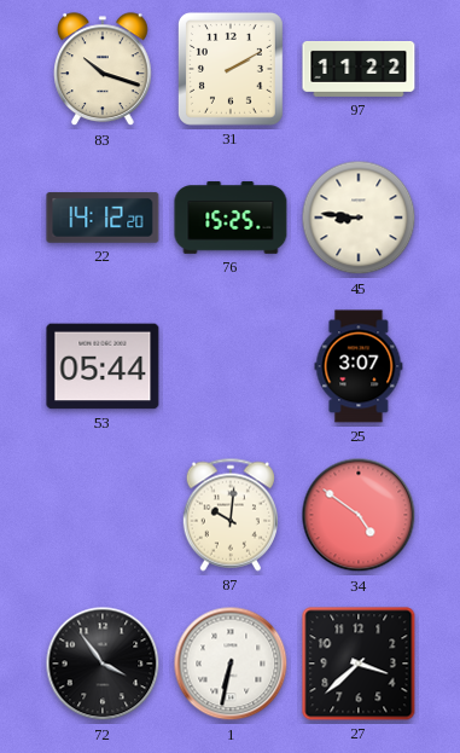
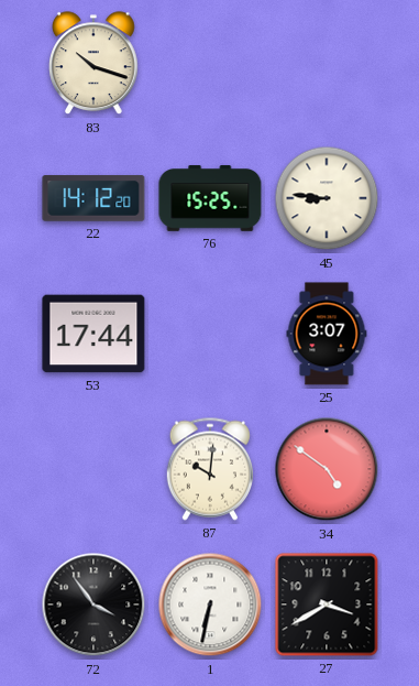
31: 2:10 -> none (231, 69)
97: 11:22 -> none (359, 69)
53: 05:44 -> 17:44 (93, 334)
27: 3:38 -> 3:40 (327, 605)
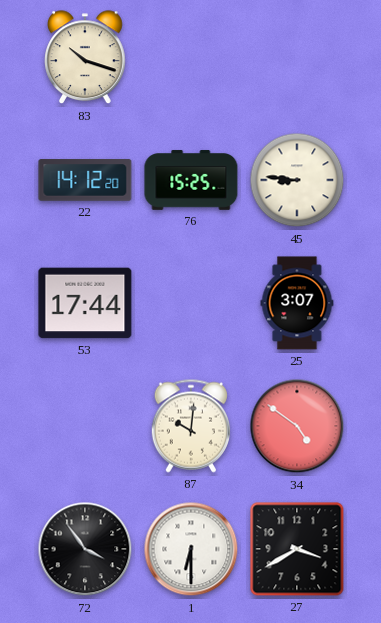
1: 6:32 -> 6:30 (191, 549)
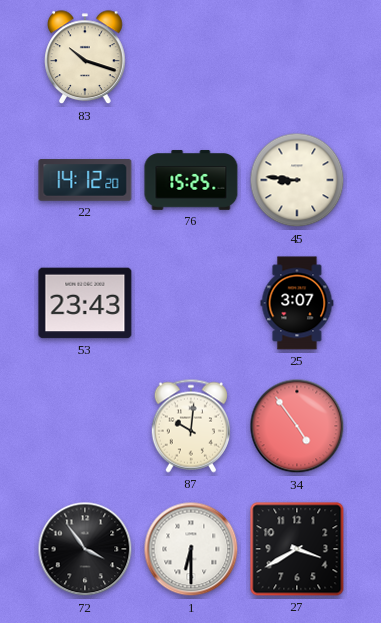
53: 17:44 -> 23:43 (85, 303)
34: 4:51 -> 4:54 (297, 426)
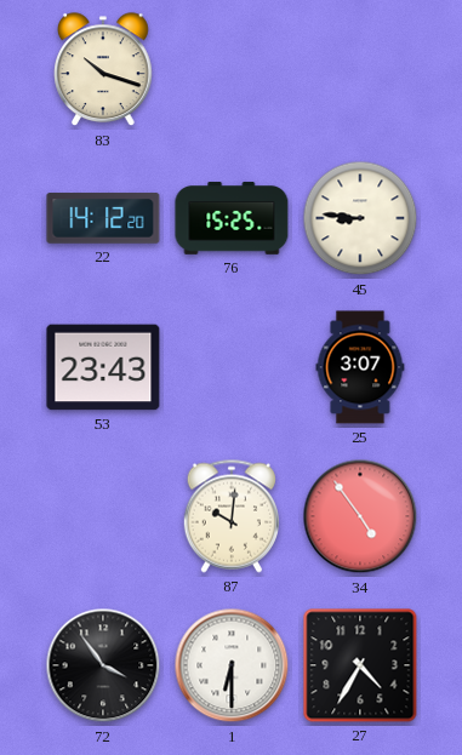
27: 3:40 -> 4:35 (360, 665)
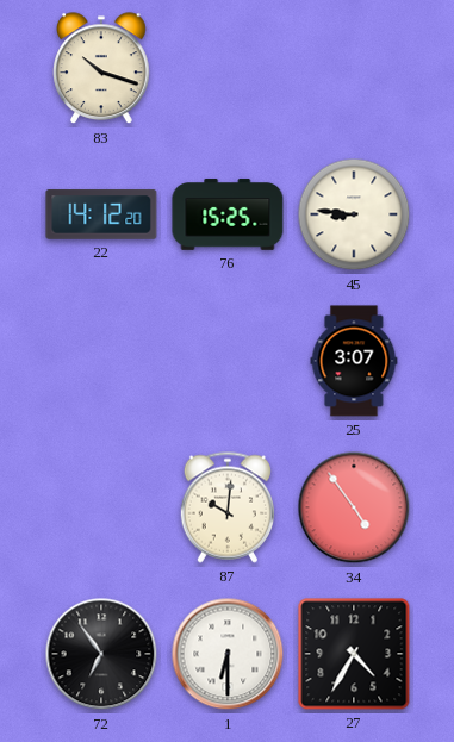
53: 23:43 -> none (103, 367)
72: 3:54 -> 6:54 (101, 654)
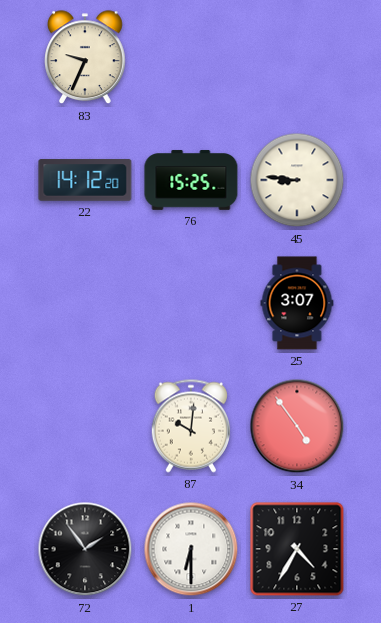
83: 10:18 -> 9:34 (86, 58)
72: 6:54 -> 1:54 (85, 549)
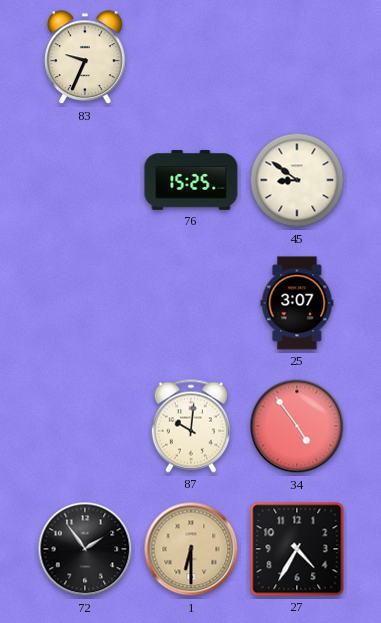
22: 14:12 -> none (85, 180)
45: 8:46 -> 8:51 (297, 180)
1 dial: white -> champagne (191, 549)
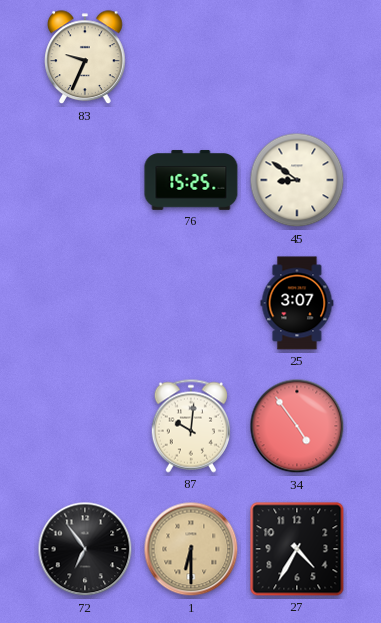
72: 1:54 -> 6:54 (85, 549)
